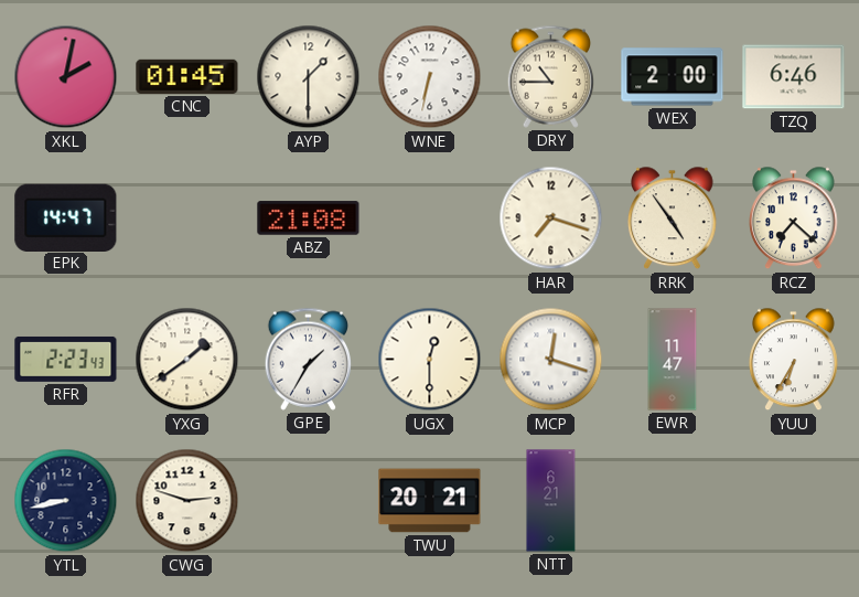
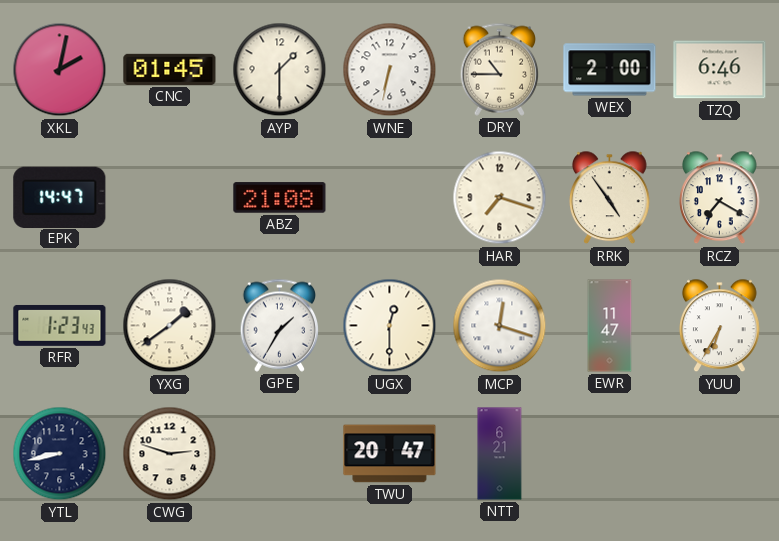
RCZ: 7:22 -> 7:20 (720, 198)
RFR: 2:23 -> 1:23 (60, 325)
TWU: 20:21 -> 20:47 (390, 454)
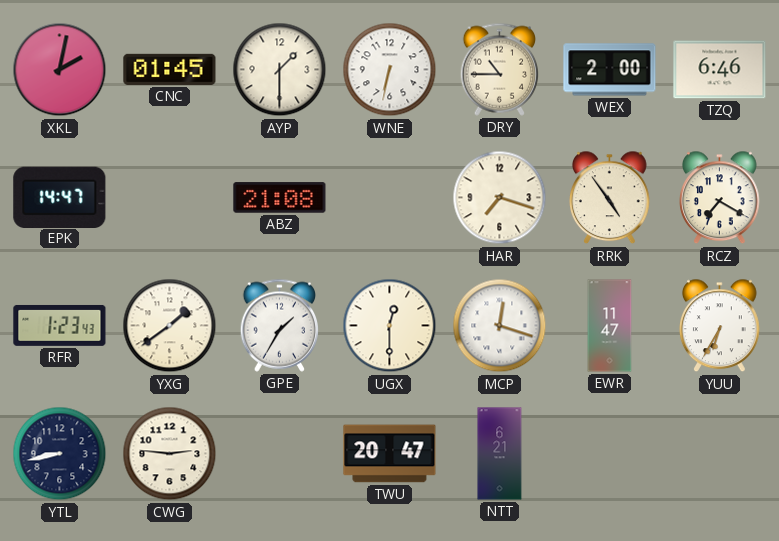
CWG: 2:48 -> 2:46 (170, 454)
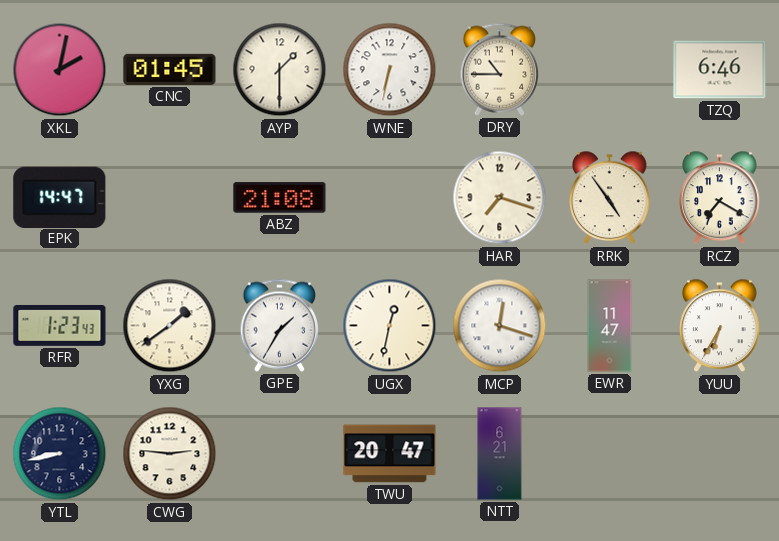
WEX: 2:00 -> none (610, 70)
UGX: 12:30 -> 12:32 (390, 326)
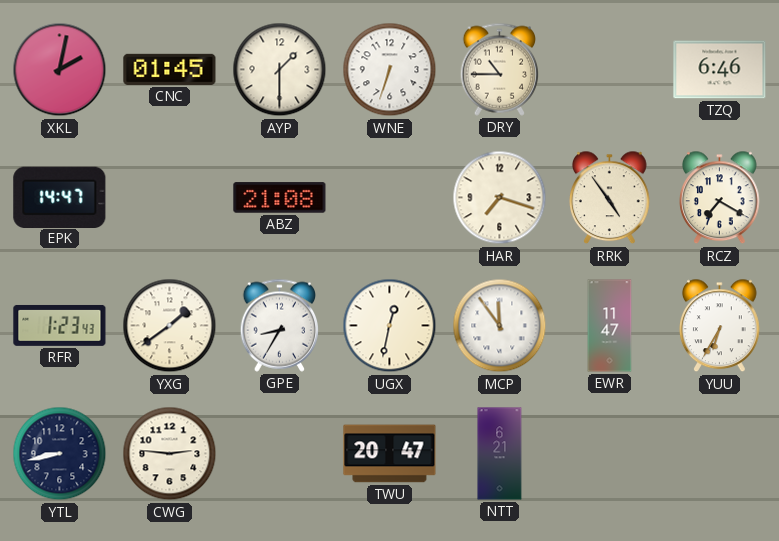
WNE: 6:32 -> 6:33 (390, 70)
GPE: 1:35 -> 8:35 (280, 325)
MCP: 12:18 -> 11:54 (500, 326)
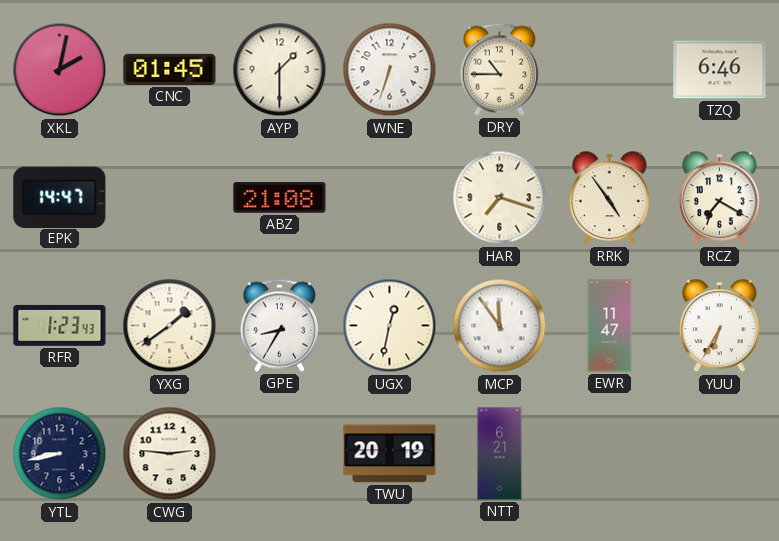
TWU: 20:47 -> 20:19 (390, 454)
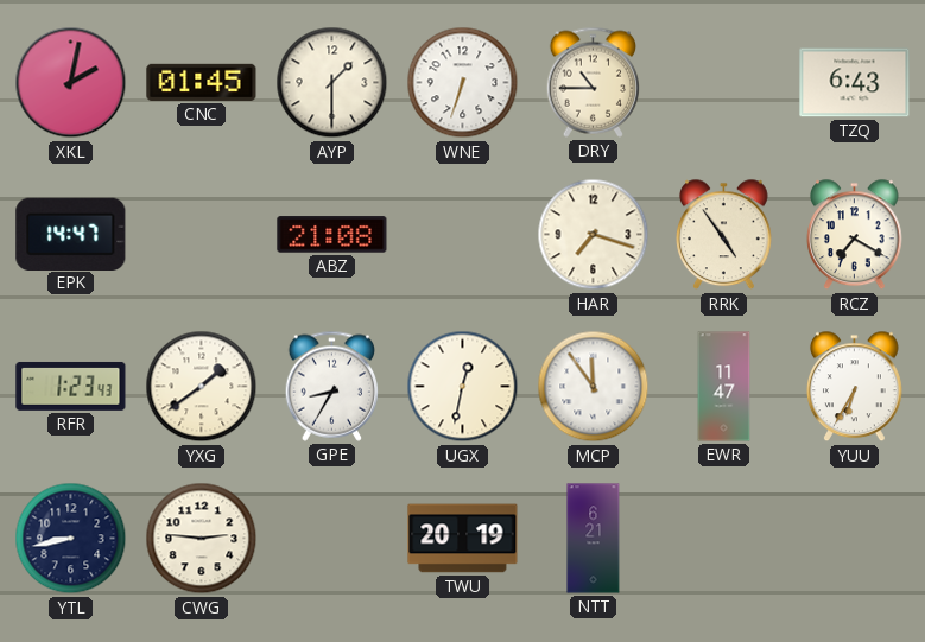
TZQ: 6:46 -> 6:43 (855, 83)
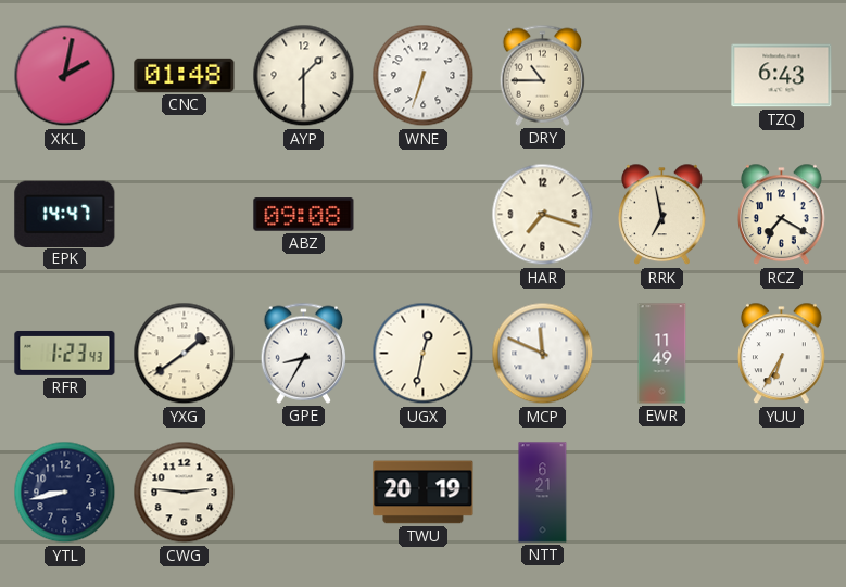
CNC: 01:45 -> 01:48 (185, 75)
ABZ: 21:08 -> 09:08 (304, 215)
RRK: 4:54 -> 6:58 (662, 215)
MCP: 11:54 -> 11:49 (543, 354)
EWR: 11:47 -> 11:49 (662, 354)
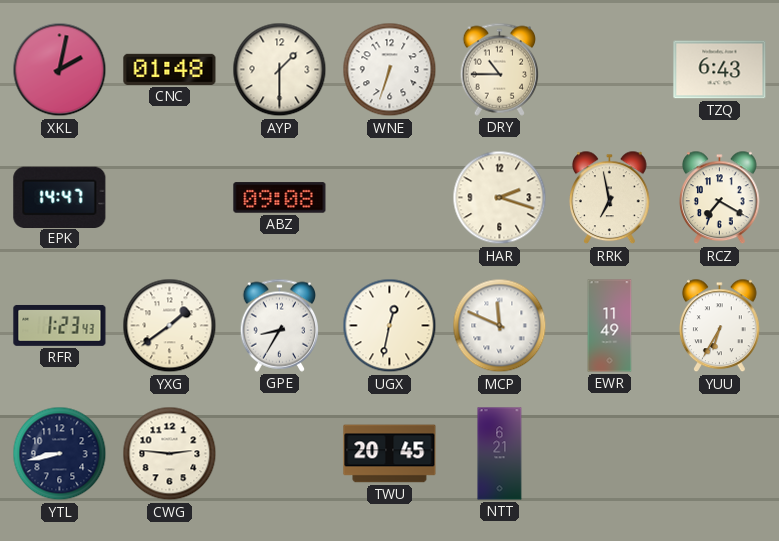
HAR: 7:18 -> 2:18 (500, 198)
TWU: 20:19 -> 20:45 (390, 454)
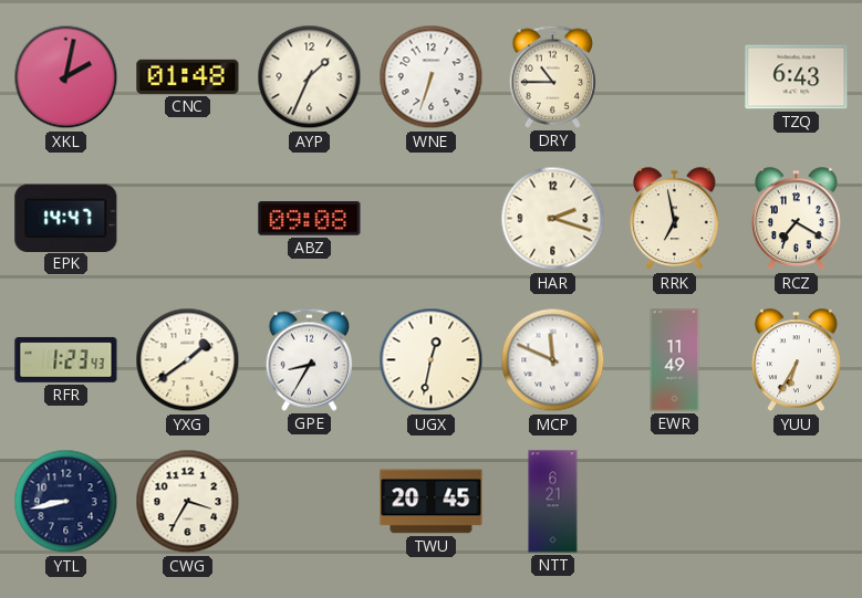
AYP: 1:30 -> 1:34 (310, 77)
CWG: 2:46 -> 3:35 (188, 502)
